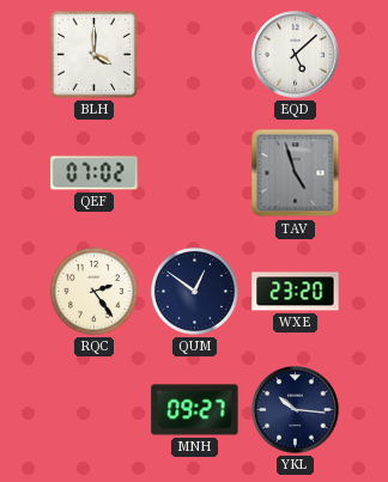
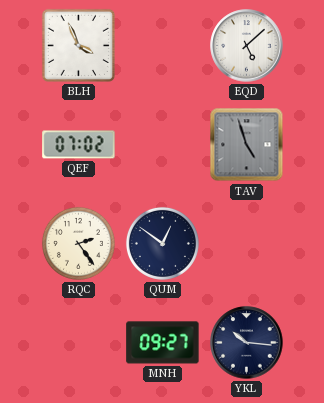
BLH: 4:00 -> 3:56 (78, 45)
WXE: 23:20 -> none (296, 292)
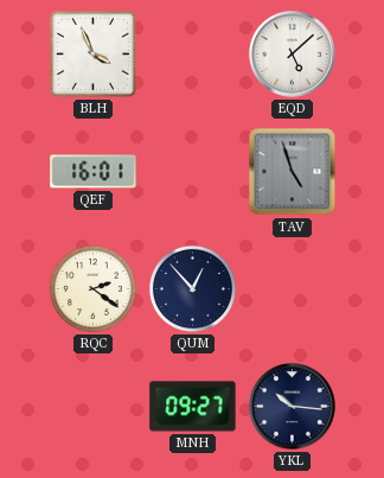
QEF: 07:02 -> 16:01 (94, 172)
RQC: 2:24 -> 2:21 (92, 288)
QUM: 12:51 -> 12:53 (192, 288)
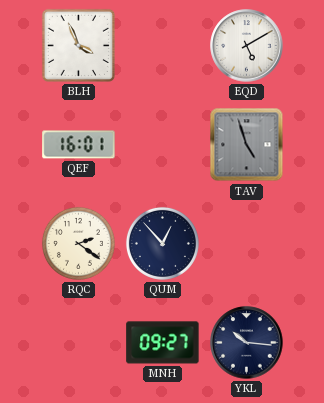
EQD: 5:08 -> 5:10 (247, 46)
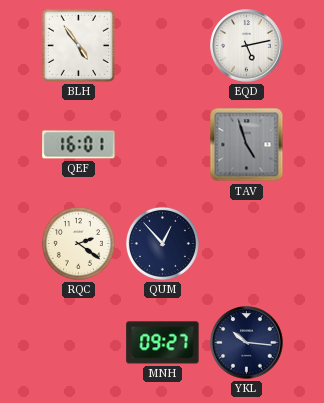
BLH: 3:56 -> 4:54 (78, 45)
EQD: 5:10 -> 5:13 (247, 46)
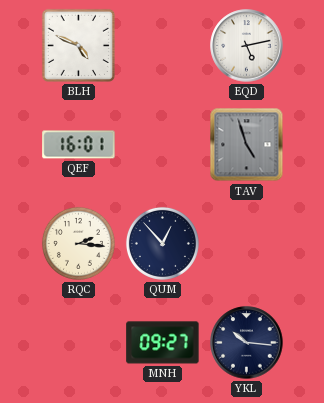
BLH: 4:54 -> 4:49 (78, 45)
RQC: 2:21 -> 2:16 (78, 243)
